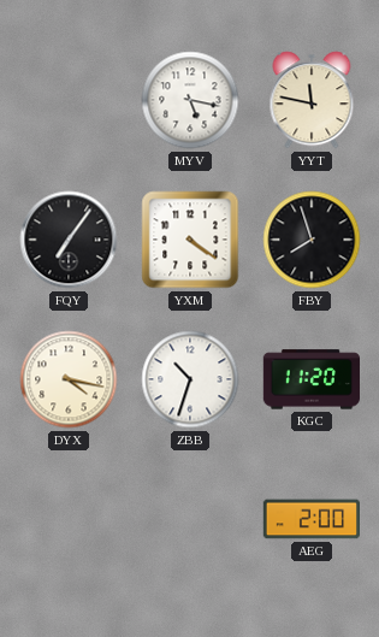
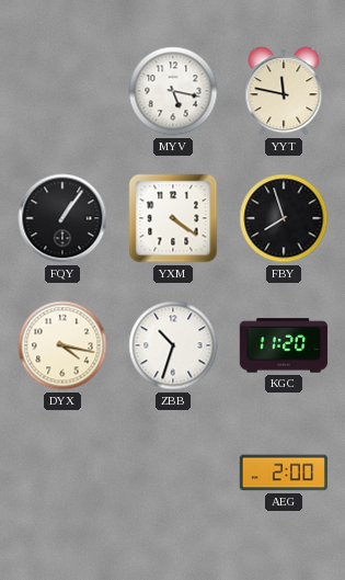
FQY: 7:06 -> 1:06 (62, 218)
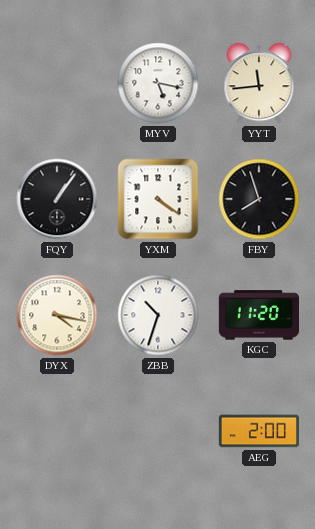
YYT: 11:47 -> 11:44 (259, 83)
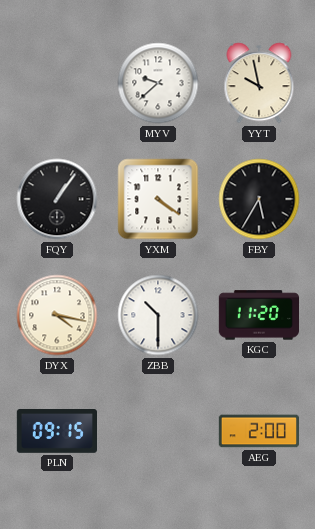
MYV: 5:17 -> 9:38 (158, 83)
YYT: 11:44 -> 9:58 (259, 83)
FBY: 7:57 -> 5:35 (259, 199)
ZBB: 10:33 -> 10:30 (158, 315)
PLN: none -> 09:15 (56, 432)
